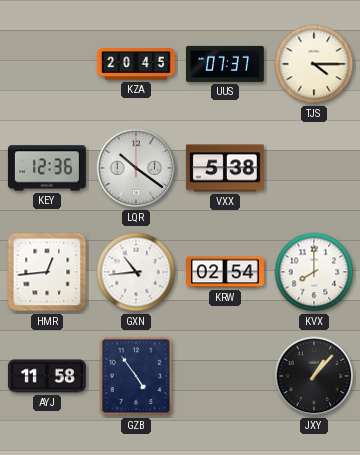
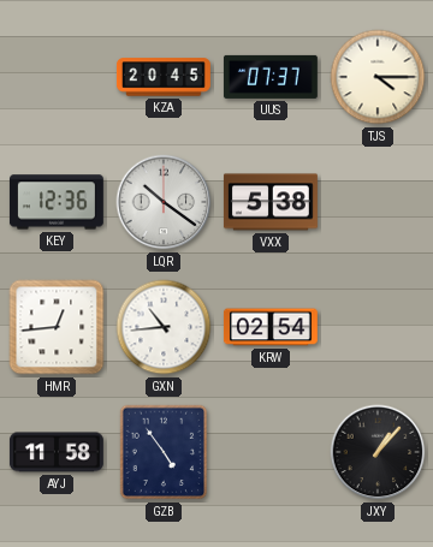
KVX: 8:00 -> none (314, 272)
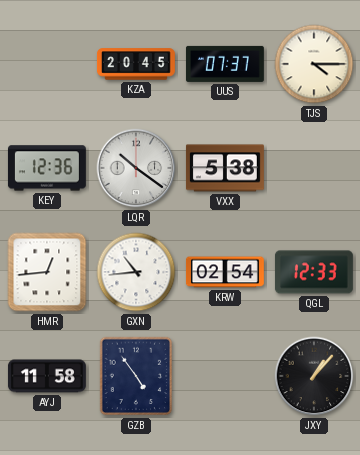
QGL: none -> 12:33 (314, 272)
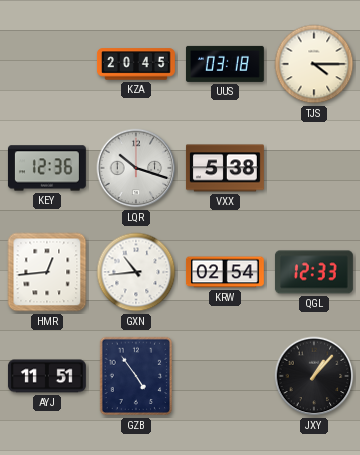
UUS: 07:37 -> 03:18 (225, 64)
LQR: 10:21 -> 10:18 (136, 168)
AYJ: 11:58 -> 11:51 (47, 376)
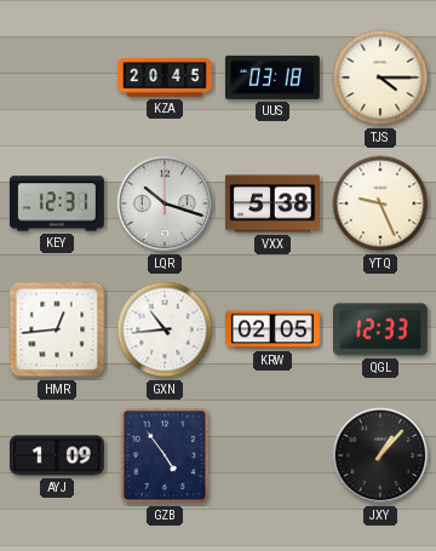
KEY: 12:36 -> 12:31 (57, 203)
YTQ: none -> 9:26 (380, 203)
KRW: 02:54 -> 02:05 (272, 329)
AYJ: 11:51 -> 1:09 (57, 455)
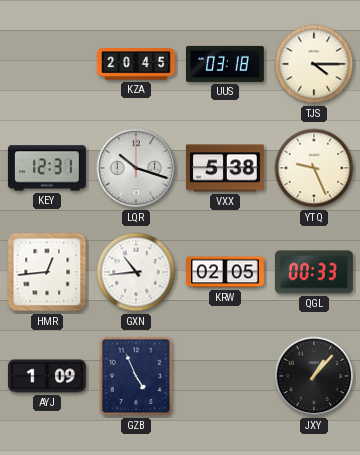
QGL: 12:33 -> 00:33 (314, 272)
GZB: 4:54 -> 4:56 (136, 376)
